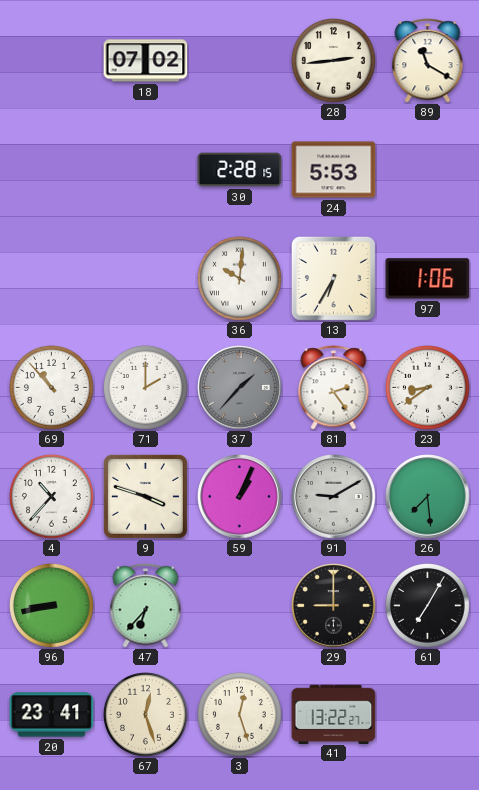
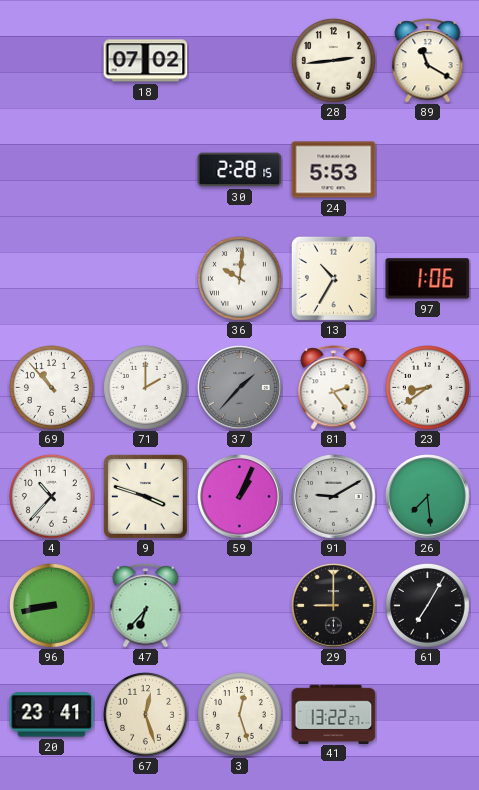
13: 6:35 -> 10:35 (333, 278)
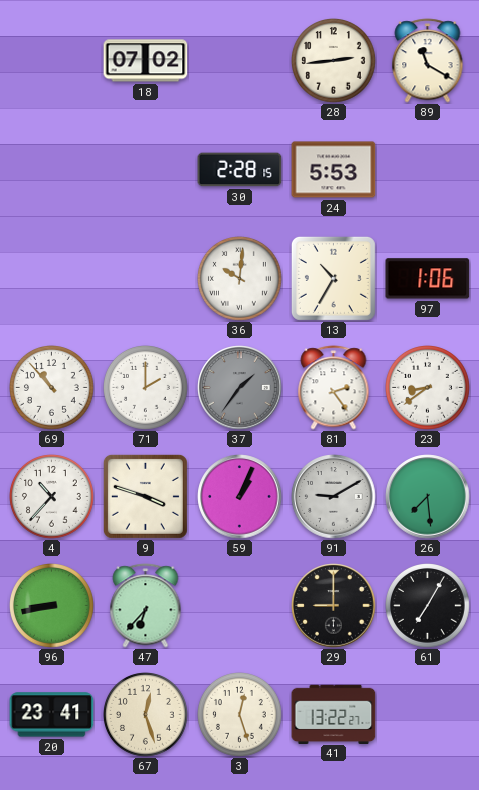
37: 1:37 -> 1:36 (240, 388)
